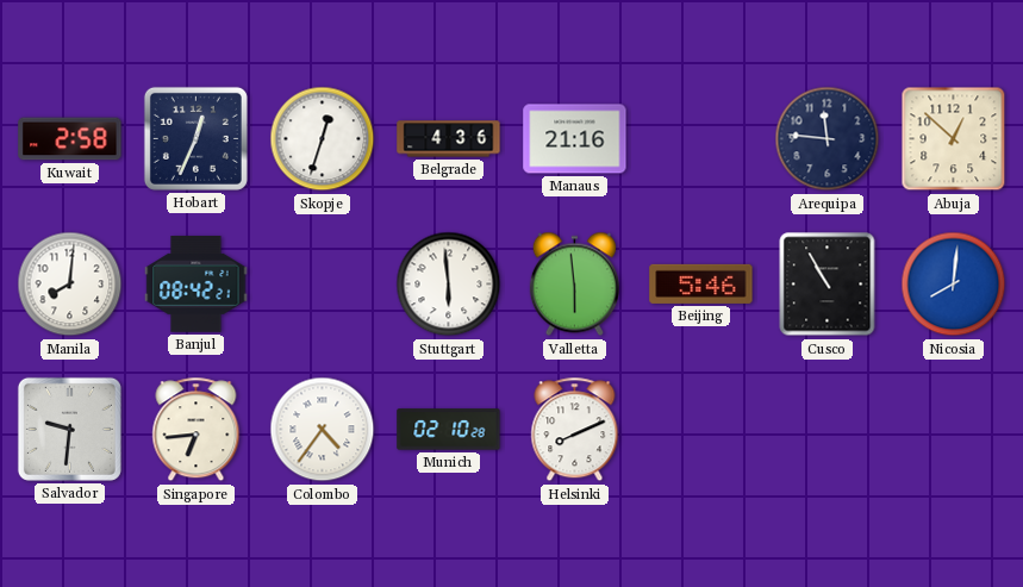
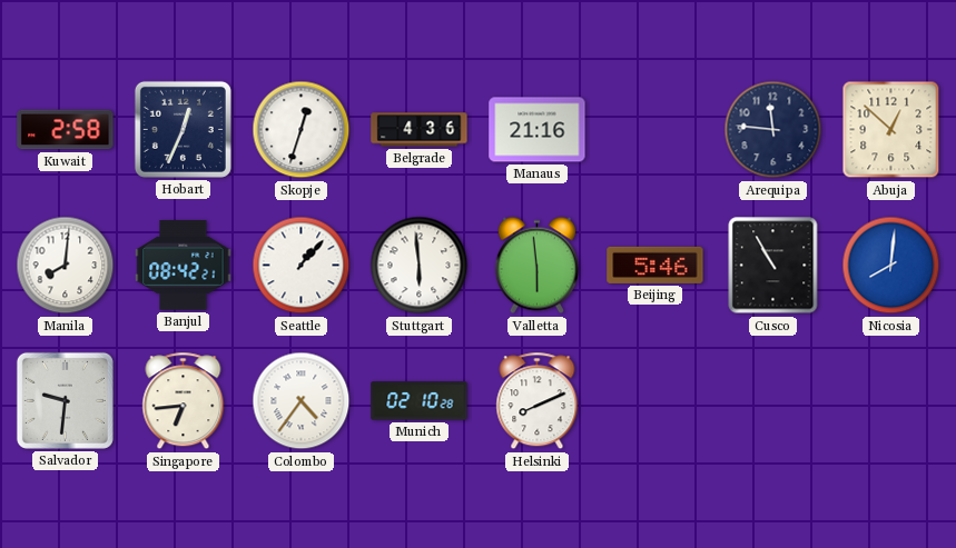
Seattle: none -> 1:07 (302, 266)
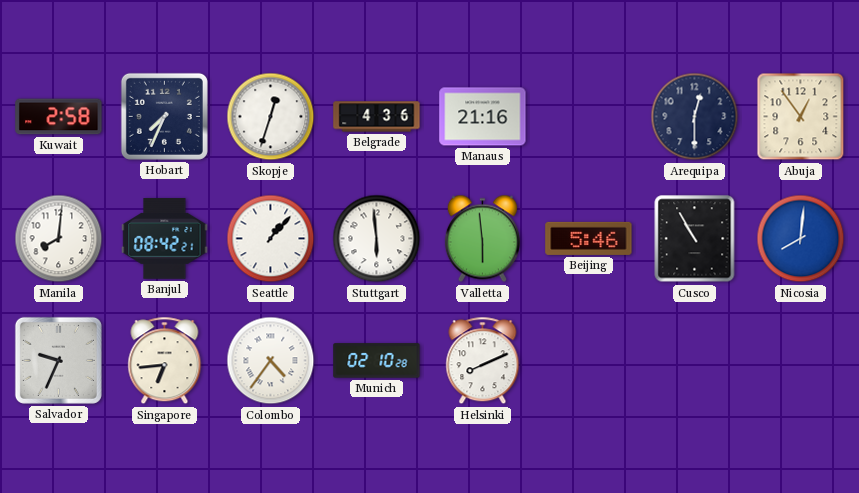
Hobart: 12:34 -> 7:34 (164, 116)
Arequipa: 11:46 -> 12:30 (695, 117)
Abuja: 12:52 -> 12:54 (801, 117)
Salvador: 9:31 -> 9:34 (58, 360)
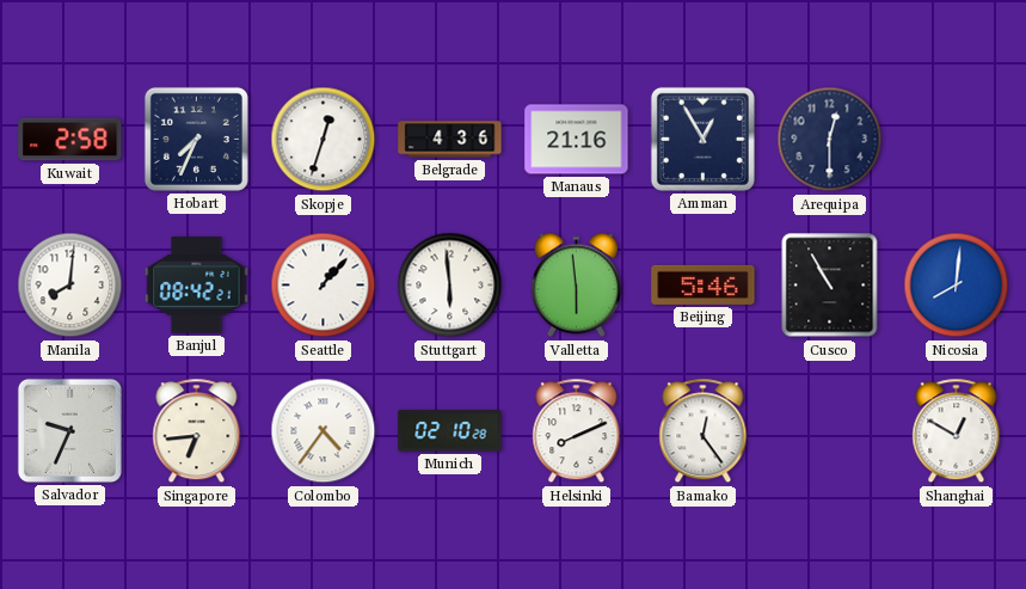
Amman: none -> 12:55 (702, 139)
Abuja: 12:54 -> none (801, 117)
Bamako: none -> 12:24 (704, 431)
Shanghai: none -> 12:50 (957, 431)
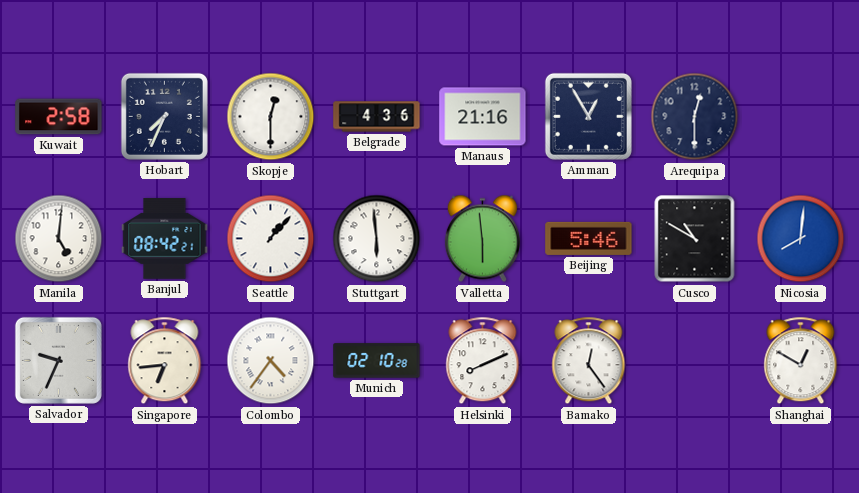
Skopje: 12:33 -> 12:30 (271, 117)
Manila: 8:01 -> 5:01 (59, 239)
Cusco: 10:55 -> 10:50 (695, 239)
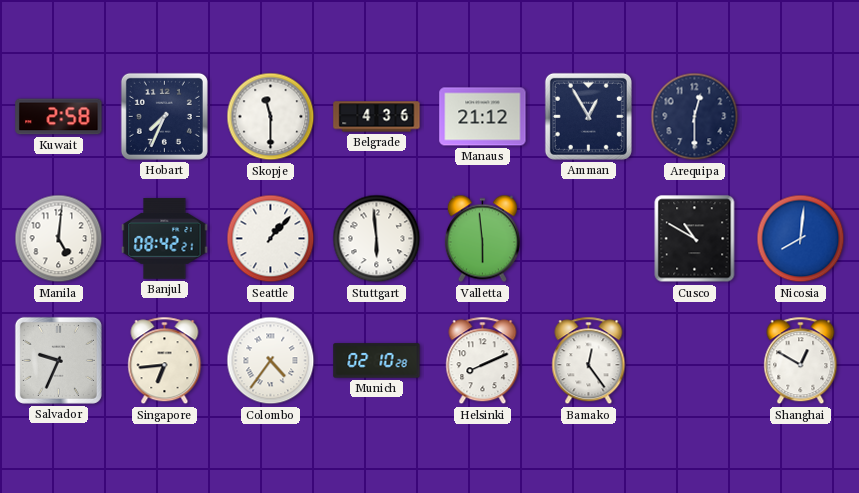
Skopje: 12:30 -> 11:30 (271, 117)
Manaus: 21:16 -> 21:12 (483, 117)
Beijing: 5:46 -> none (589, 238)
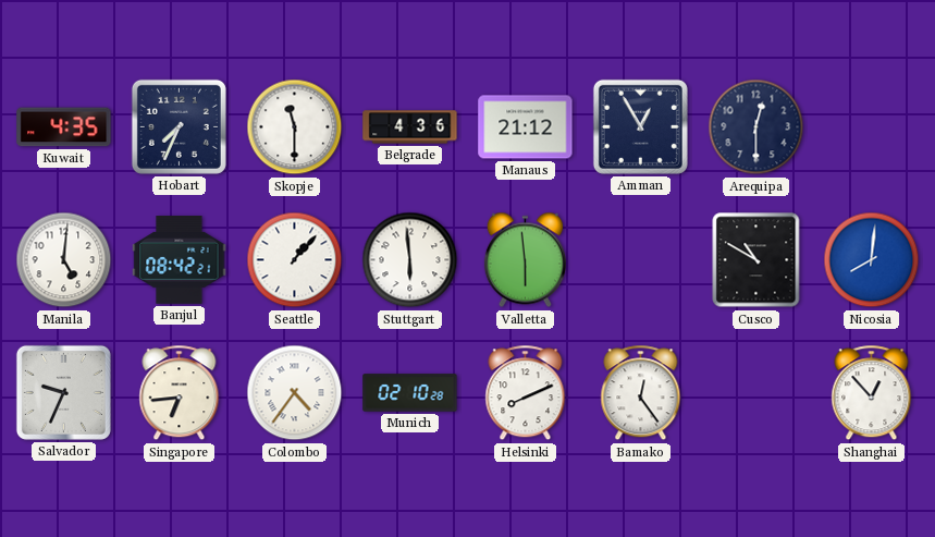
Kuwait: 2:58 -> 4:35 (64, 127)
Shanghai: 12:50 -> 12:53 (872, 393)
